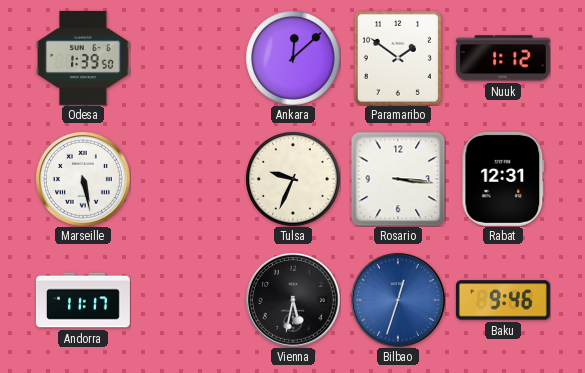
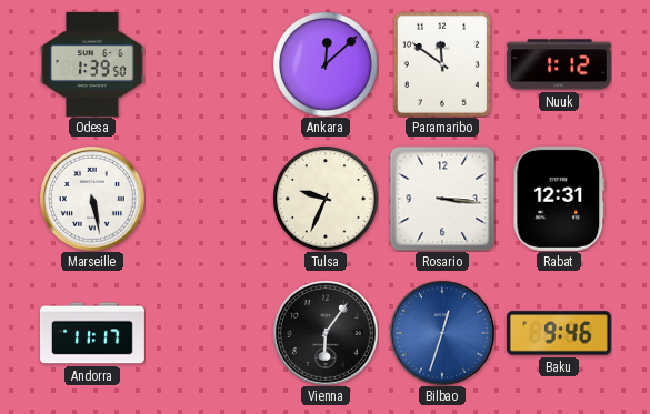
Paramaribo: 1:51 -> 11:51 (442, 64)
Vienna: 5:32 -> 6:06 (326, 333)
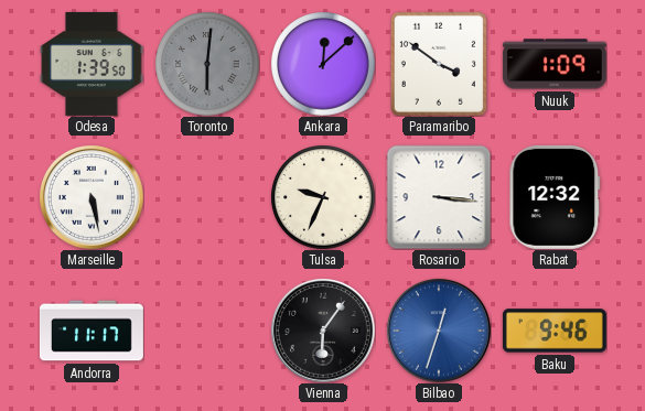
Toronto: none -> 6:01 (207, 64)
Paramaribo: 11:51 -> 3:51 (439, 64)
Nuuk: 1:12 -> 1:09 (555, 64)
Rabat: 12:31 -> 12:32 (555, 197)
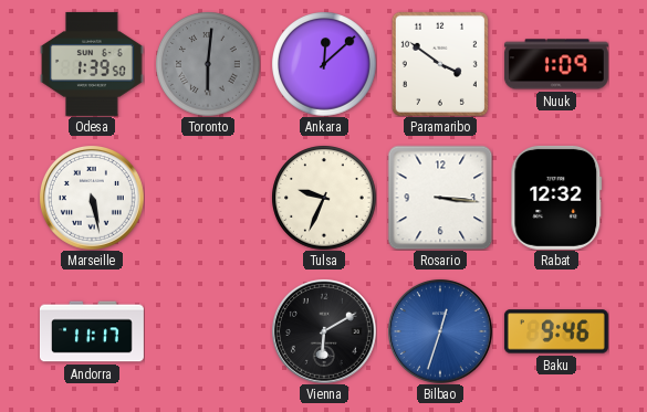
Vienna: 6:06 -> 6:10 (324, 331)
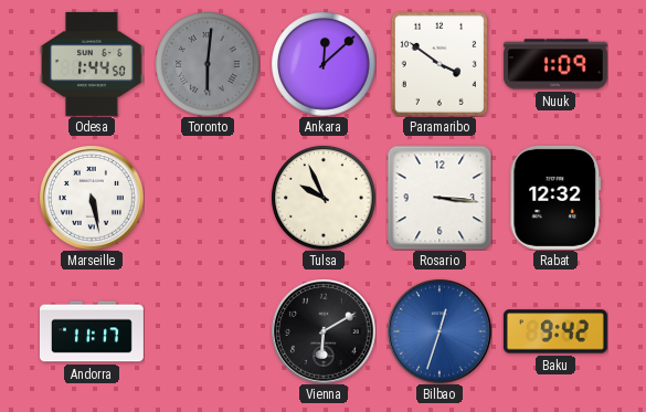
Odesa: 1:39 -> 1:44 (92, 64)
Tulsa: 9:34 -> 9:56 (324, 198)
Baku: 9:46 -> 9:42 (555, 331)
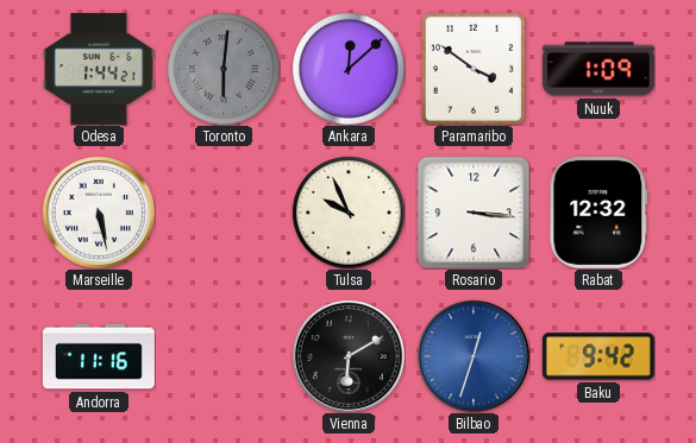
Odesa: 1:44:50 -> 1:44:21 (99, 69)
Andorra: 11:17 -> 11:16 (99, 356)
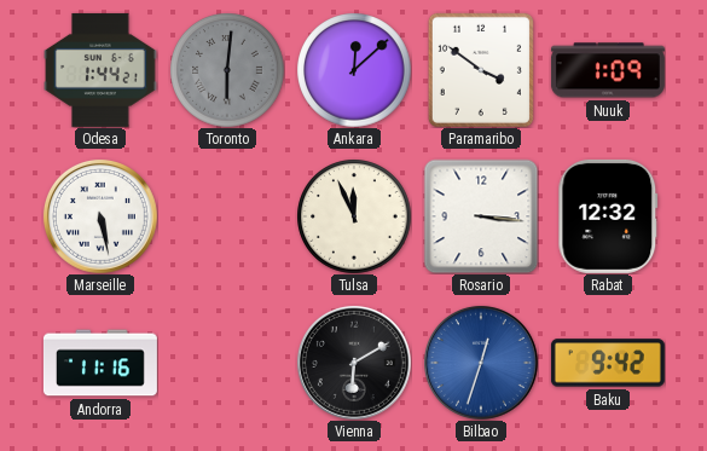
Tulsa: 9:56 -> 11:56 (354, 216)
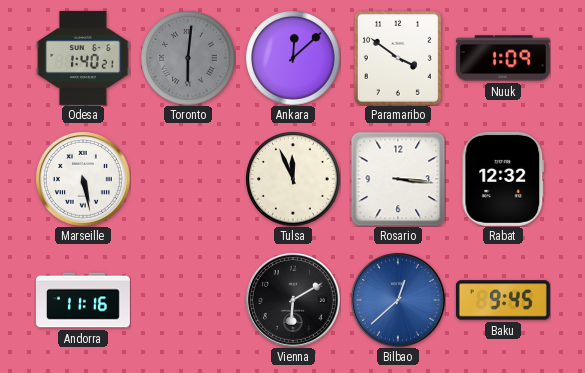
Odesa: 1:44 -> 1:40 (83, 58)
Bilbao: 12:33 -> 12:38 (398, 300)
Baku: 9:42 -> 9:45 (503, 300)
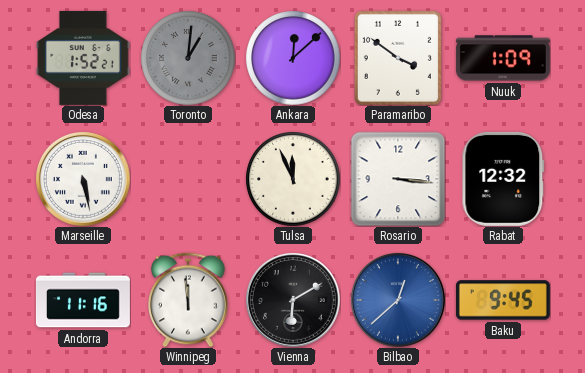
Odesa: 1:40 -> 1:52 (83, 58)
Toronto: 6:01 -> 1:01 (188, 58)
Winnipeg: none -> 11:59 (188, 300)
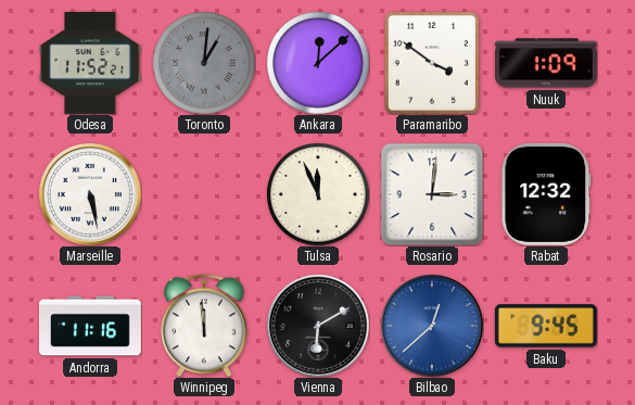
Odesa: 1:52 -> 11:52 (90, 63)
Rosario: 3:16 -> 3:01 (432, 194)
